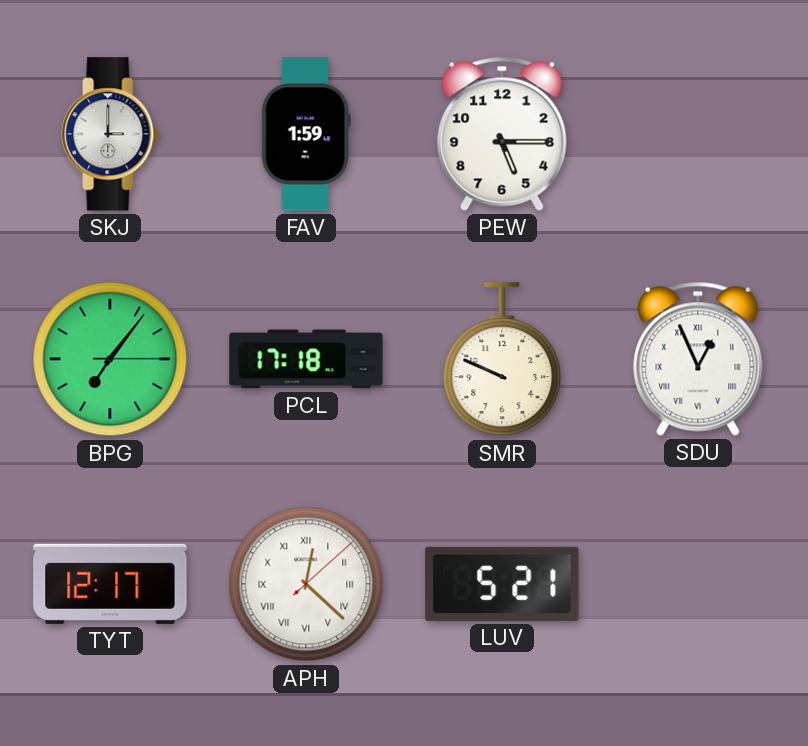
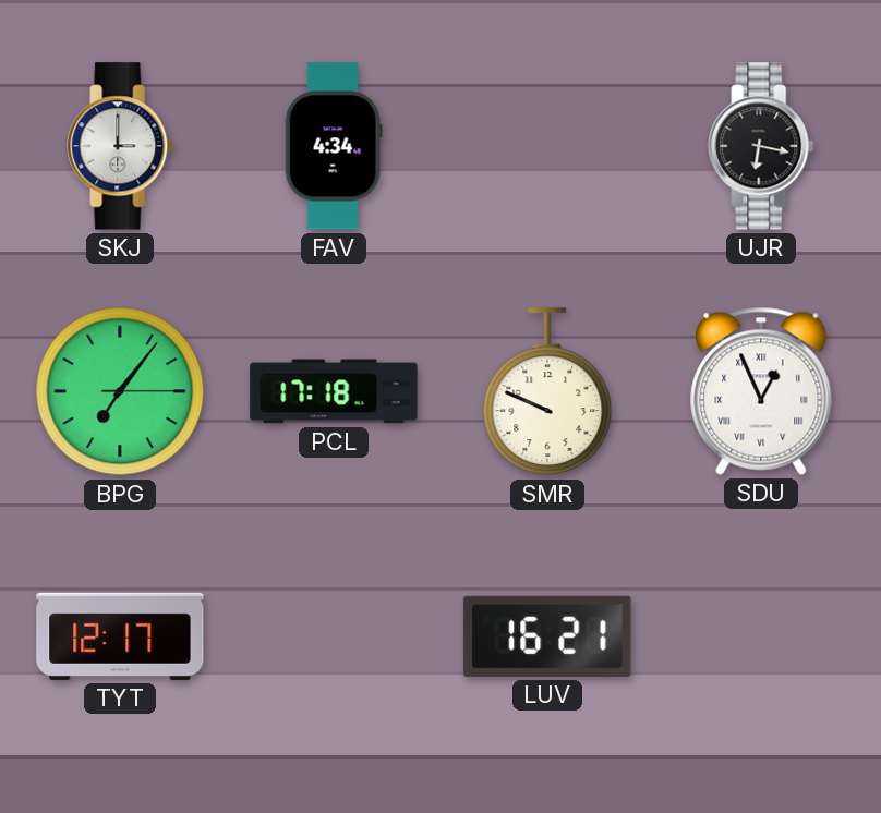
FAV: 1:59 -> 4:34 (334, 146)
PEW: 5:15 -> none (502, 134)
UJR: none -> 6:17 (761, 146)
APH: 12:22 -> none (306, 584)
LUV: 5:21 -> 16:21 (547, 636)
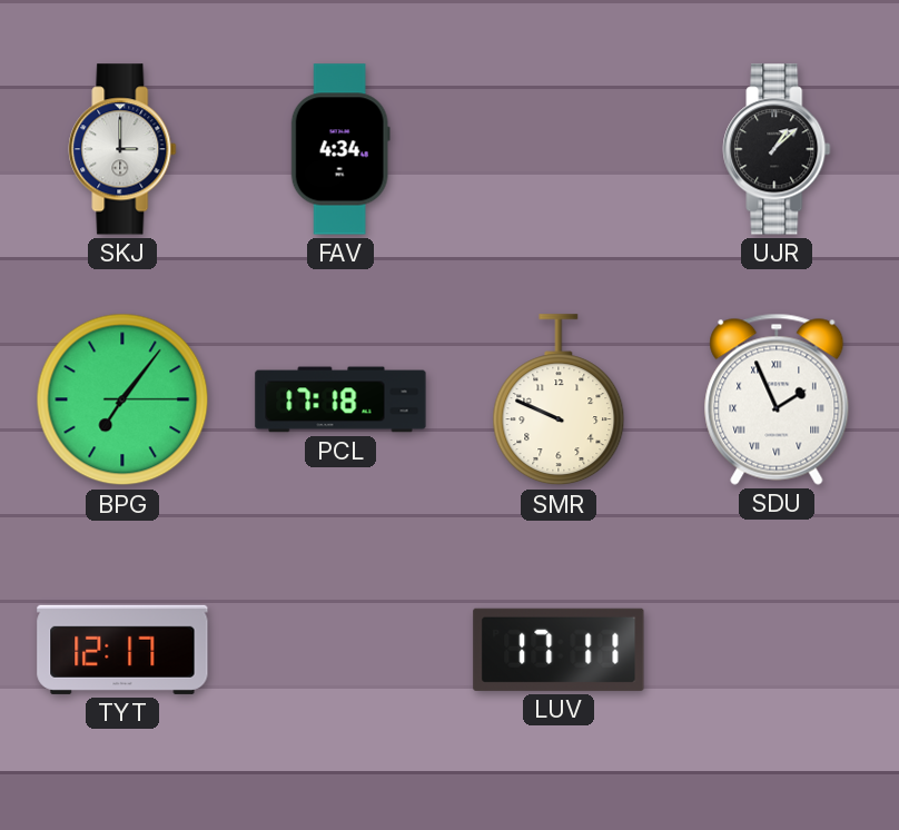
UJR: 6:17 -> 1:08 (777, 149)
SDU: 12:56 -> 1:56 (777, 399)
LUV: 16:21 -> 17:11 (559, 650)
